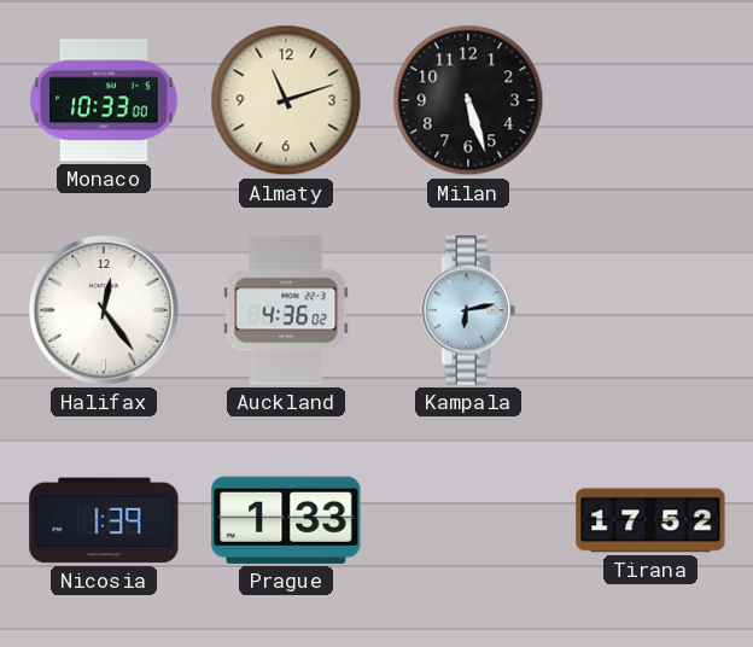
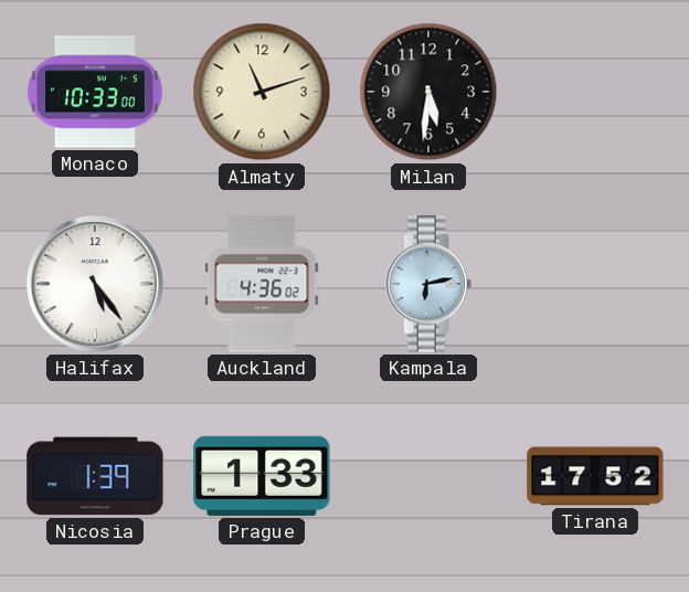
Milan: 5:27 -> 5:31 (428, 92)
Halifax: 12:24 -> 5:24 (95, 284)
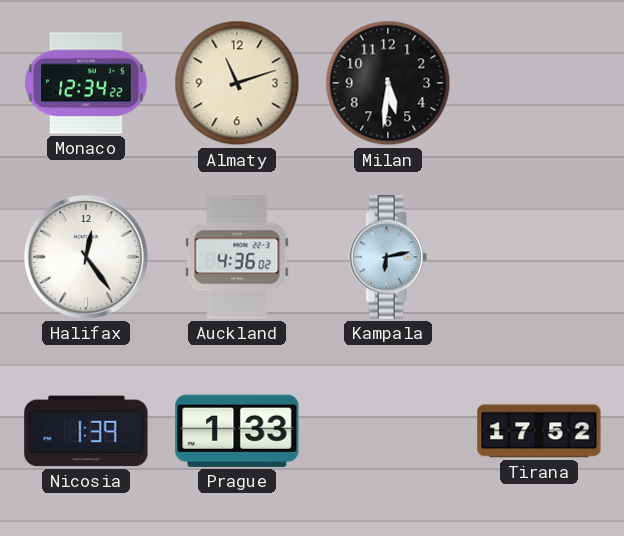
Monaco: 10:33 -> 12:34 (87, 83)
Halifax: 5:24 -> 12:24 (86, 257)
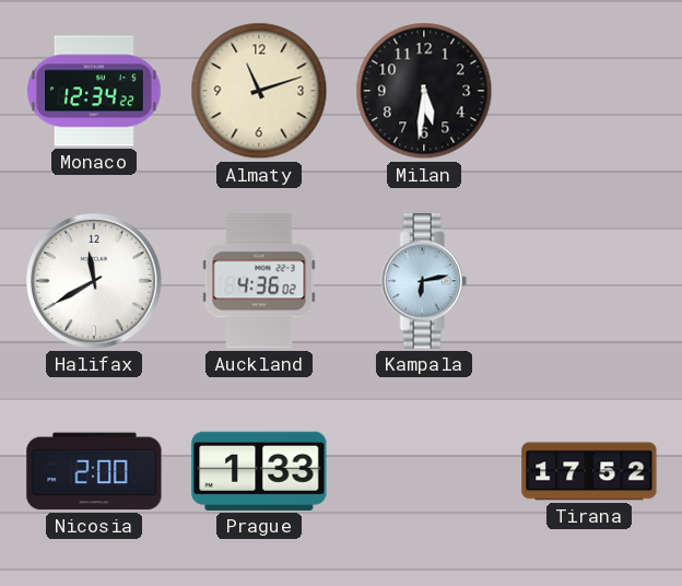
Halifax: 12:24 -> 11:40 (94, 281)
Nicosia: 1:39 -> 2:00 (94, 471)
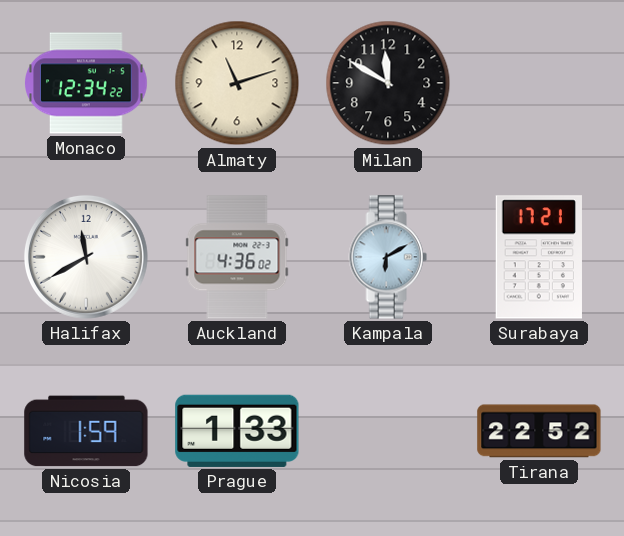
Milan: 5:31 -> 11:50 (388, 83)
Kampala: 6:13 -> 6:10 (388, 257)
Surabaya: none -> 17:21 (538, 257)
Nicosia: 2:00 -> 1:59 (86, 431)
Tirana: 17:52 -> 22:52 (539, 431)
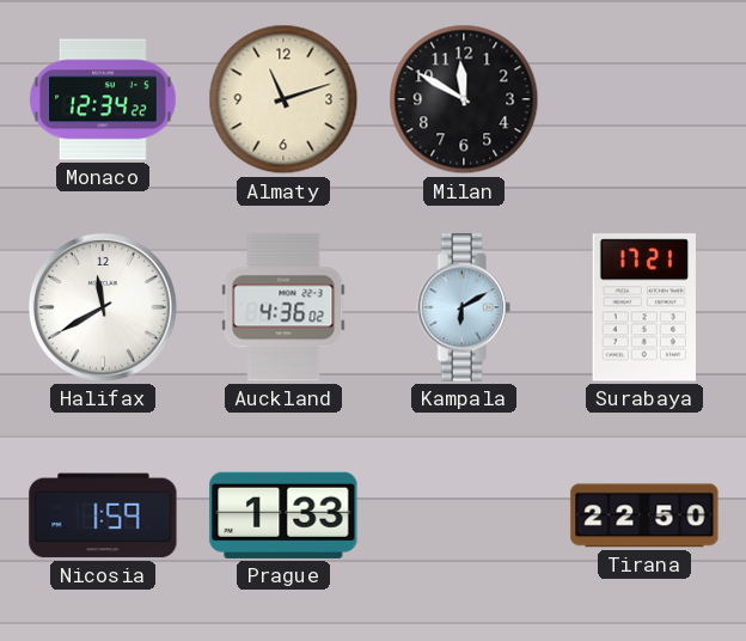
Tirana: 22:52 -> 22:50 (644, 515)
